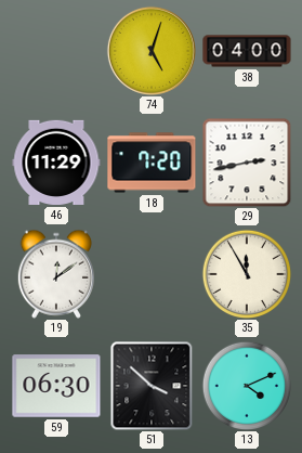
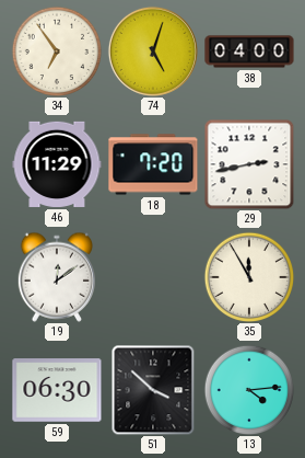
34: none -> 6:54 (57, 51)
13: 4:11 -> 4:14 (249, 390)
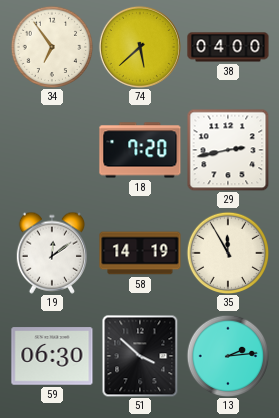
74: 5:03 -> 5:38 (140, 47)
46: 11:29 -> none (57, 164)
58: none -> 14:19 (140, 253)
13: 4:14 -> 2:14 (228, 356)
